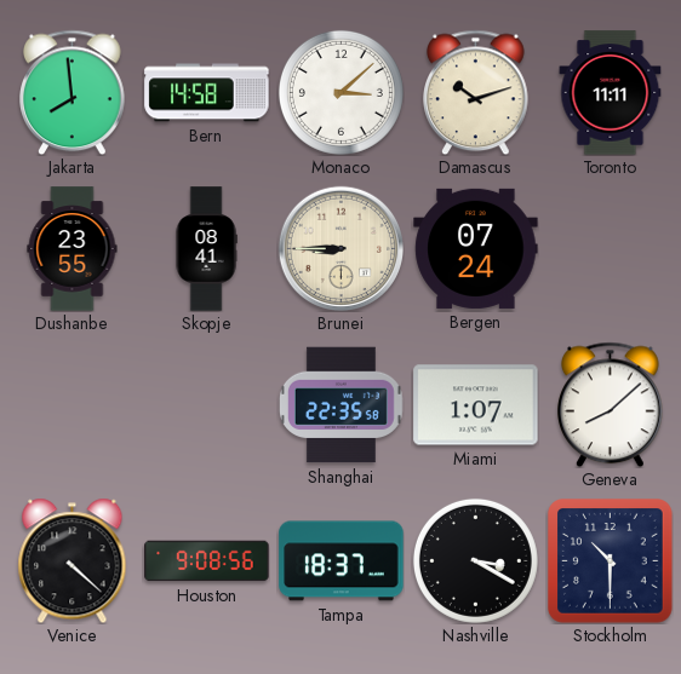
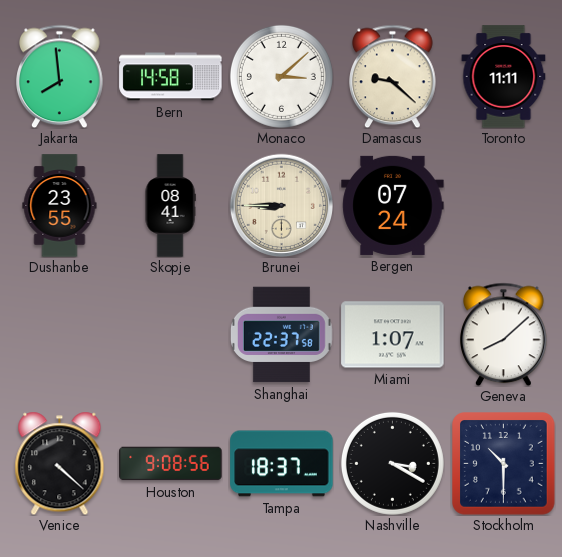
Damascus: 10:12 -> 9:22 (393, 76)
Shanghai: 22:35 -> 22:37 (281, 335)
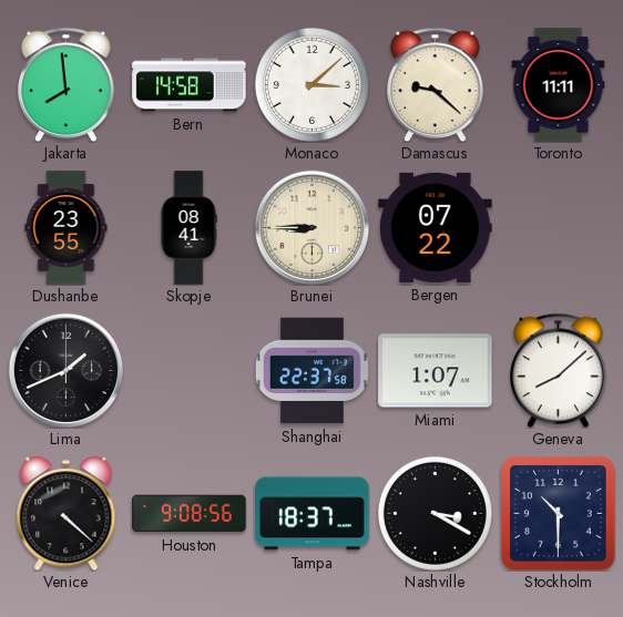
Bergen: 07:24 -> 07:22 (436, 227)
Lima: none -> 1:41 (65, 370)
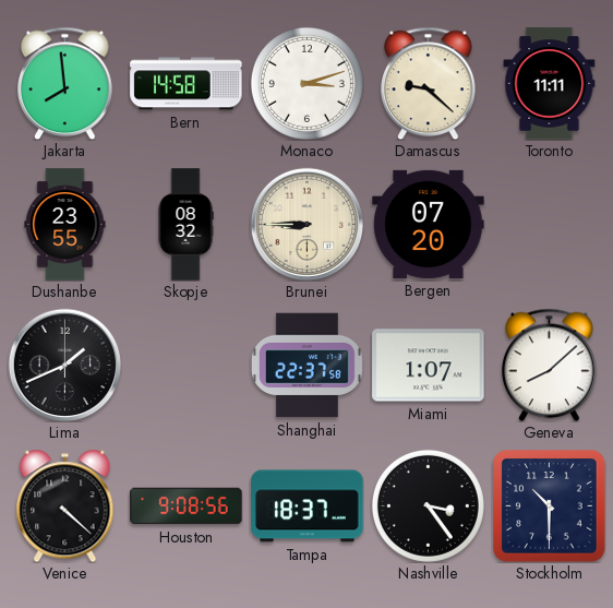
Monaco: 3:08 -> 3:12 (306, 83)
Skopje: 08:41 -> 08:32 (185, 225)
Bergen: 07:22 -> 07:20 (429, 224)
Nashville: 3:20 -> 3:24 (428, 505)
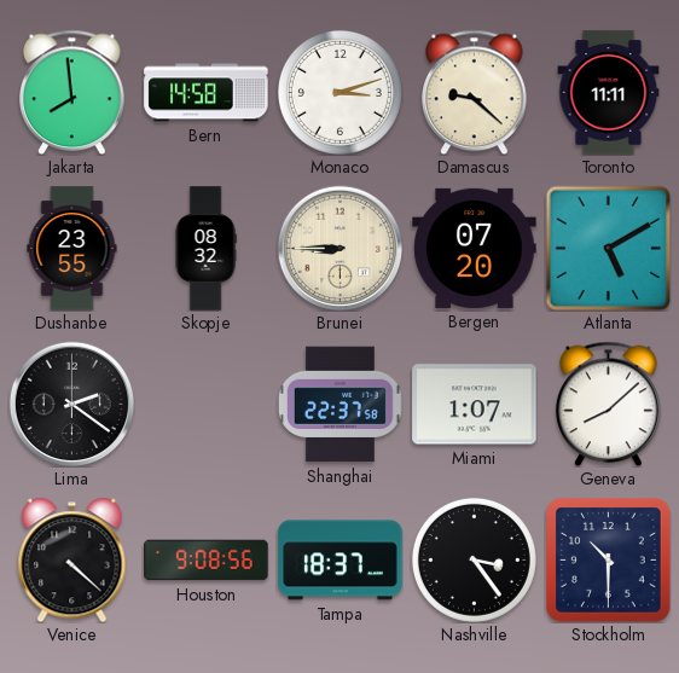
Atlanta: none -> 5:10 (608, 248)
Lima: 1:41 -> 2:21 (71, 404)
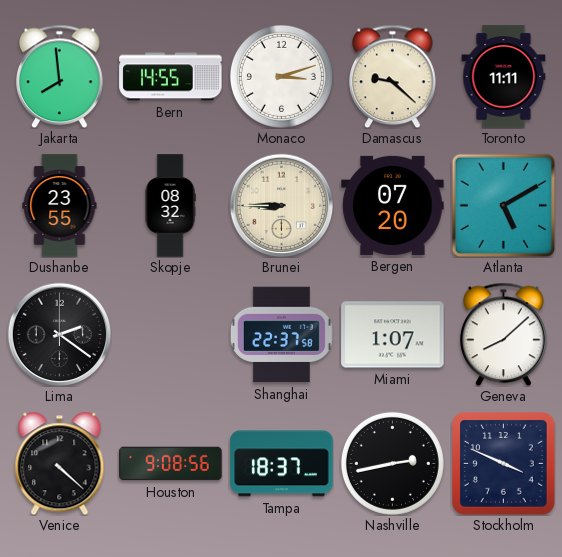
Bern: 14:58 -> 14:55 (171, 77)
Nashville: 3:24 -> 2:43 (392, 463)
Stockholm: 10:30 -> 3:49 (504, 464)
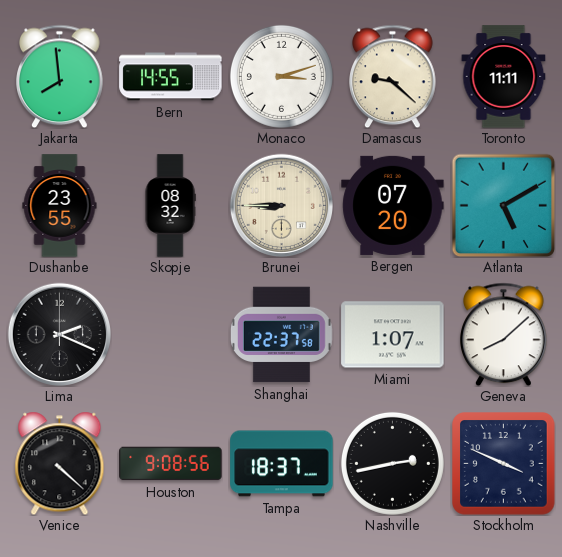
Lima: 2:21 -> 2:19 (59, 334)
